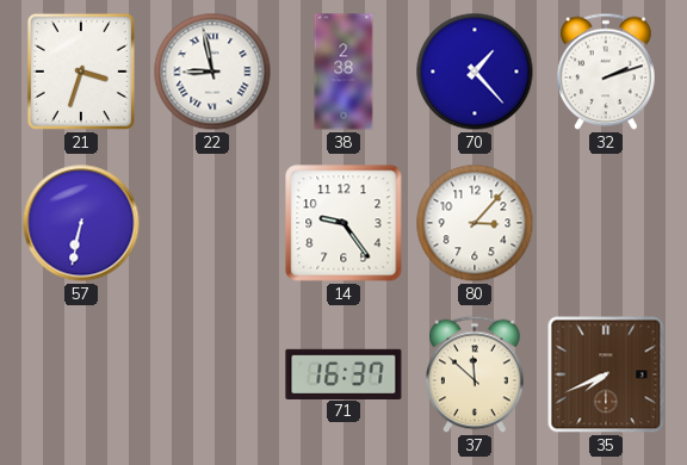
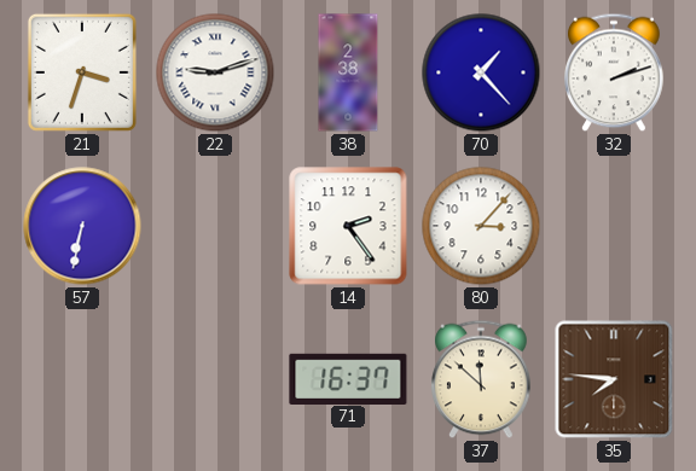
22: 8:58 -> 9:12 (215, 72)
14: 9:24 -> 2:24 (348, 226)
35: 7:41 -> 7:46 (614, 379)
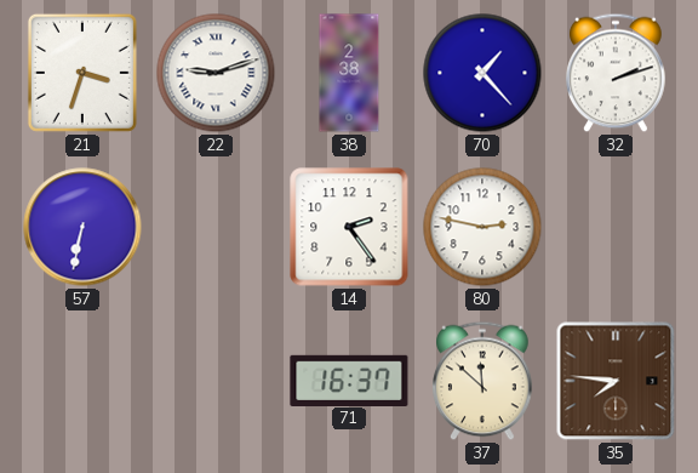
80: 3:07 -> 2:47 (482, 227)
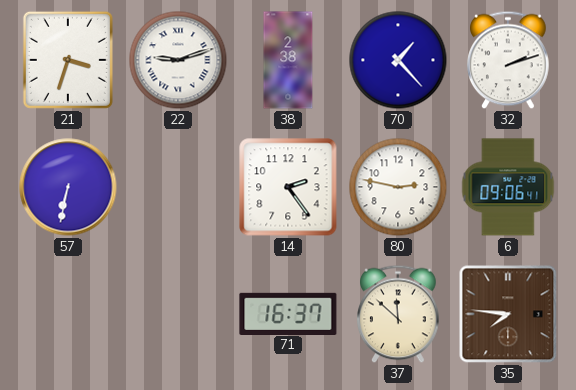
6: none -> 09:06 (508, 187)
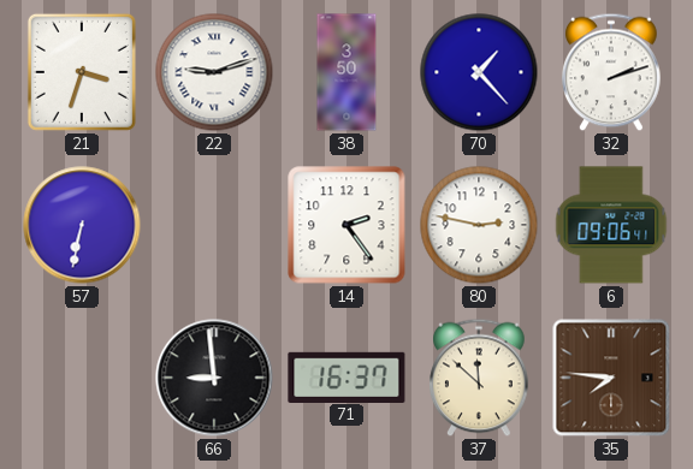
38: 2:38 -> 3:50 (346, 72)
66: none -> 8:59 (214, 378)
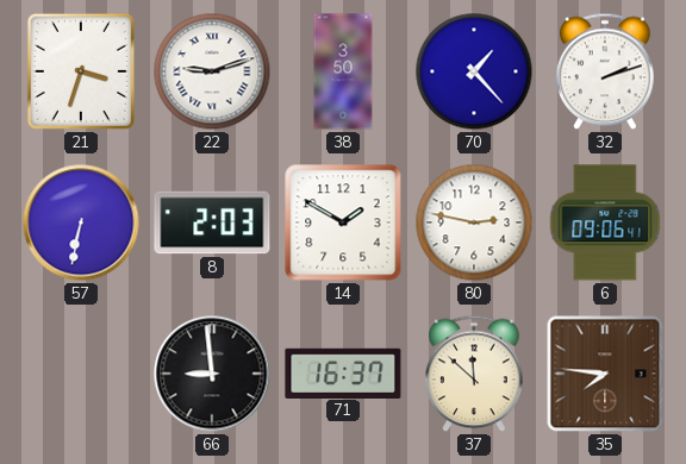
8: none -> 2:03 (212, 222)
14: 2:24 -> 1:50 (343, 222)
